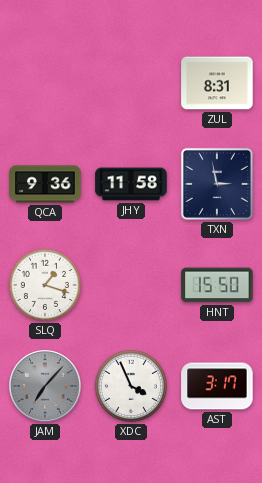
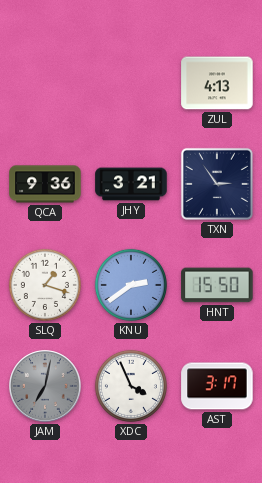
ZUL: 8:31 -> 4:13 (217, 83)
JHY: 11:58 -> 3:21 (131, 184)
TXN: 2:58 -> 2:54 (217, 184)
KNU: none -> 2:39 (131, 285)
JAM: 7:07 -> 7:02 (45, 386)
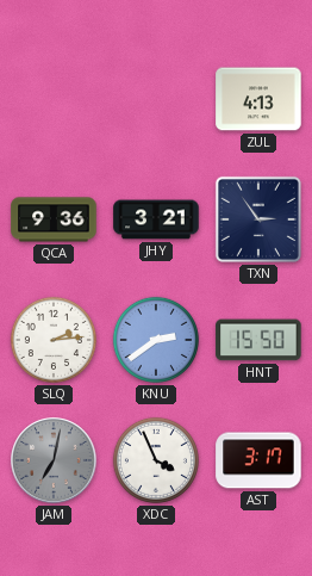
SLQ: 1:18 -> 2:14 (54, 340)
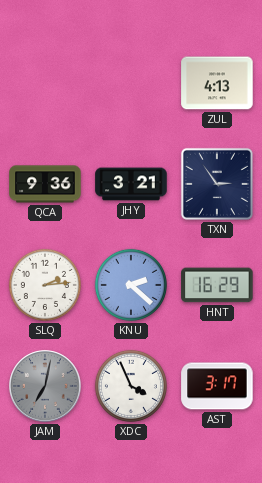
KNU: 2:39 -> 2:22 (131, 285)
HNT: 15:50 -> 16:29 (217, 285)
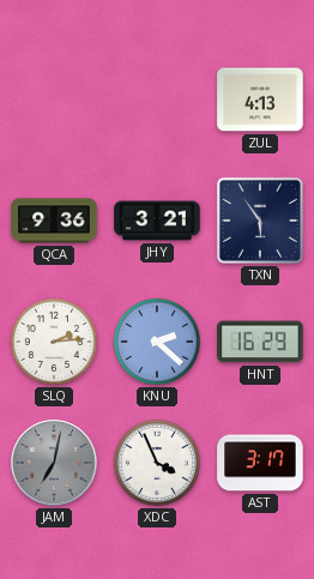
TXN: 2:54 -> 5:54 (260, 221)
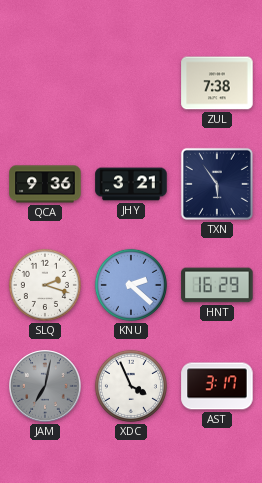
ZUL: 4:13 -> 7:38 (217, 83)
SLQ: 2:14 -> 2:18 (45, 285)
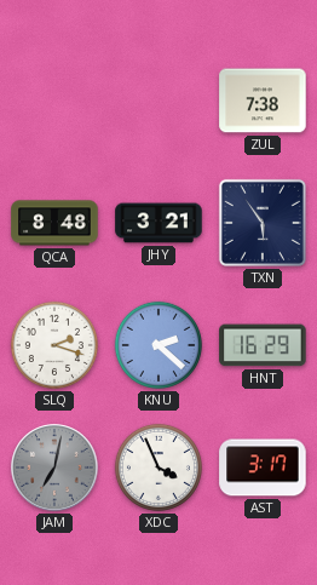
QCA: 9:36 -> 8:48 (54, 223)
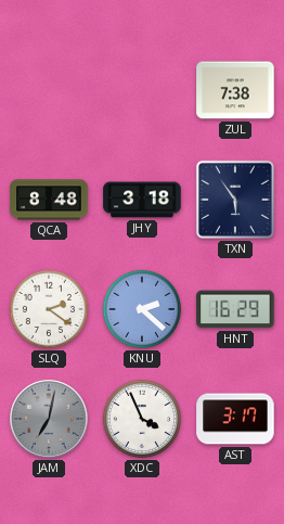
JHY: 3:21 -> 3:18 (142, 200)
SLQ: 2:18 -> 2:21 (49, 309)
